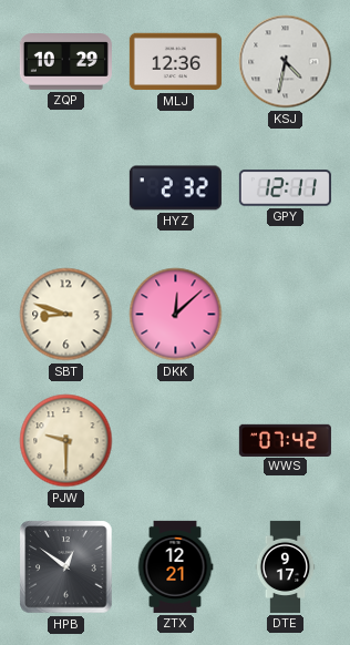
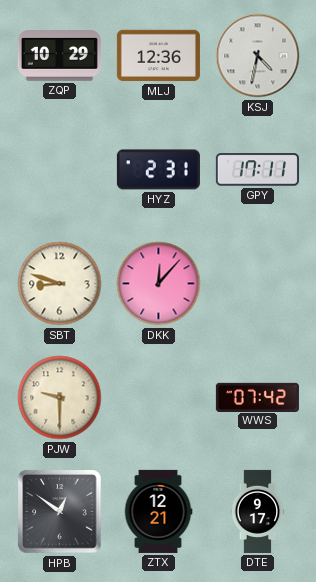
HYZ: 2:32 -> 2:31 (158, 170)
GPY: 12:11 -> 17:11 (257, 170)
DKK: 12:08 -> 12:07 (159, 284)
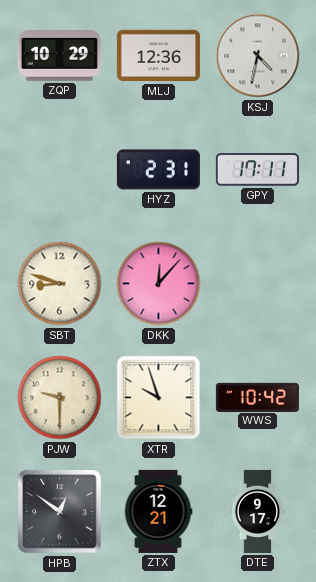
XTR: none -> 9:57 (159, 398)
WWS: 07:42 -> 10:42 (257, 397)
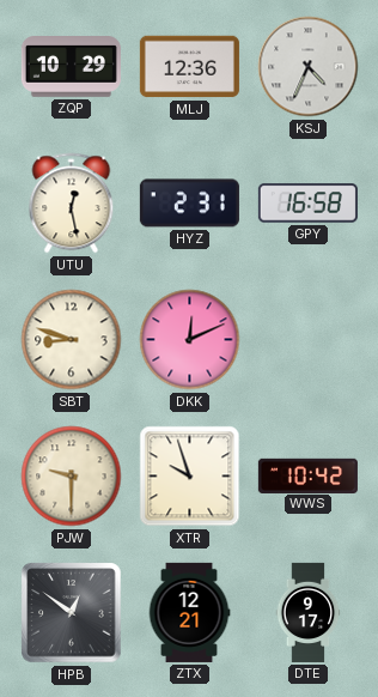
KSJ: 4:32 -> 4:34 (309, 67)
UTU: none -> 12:28 (72, 204)
GPY: 17:11 -> 16:58 (307, 204)
DKK: 12:07 -> 12:11 (190, 340)
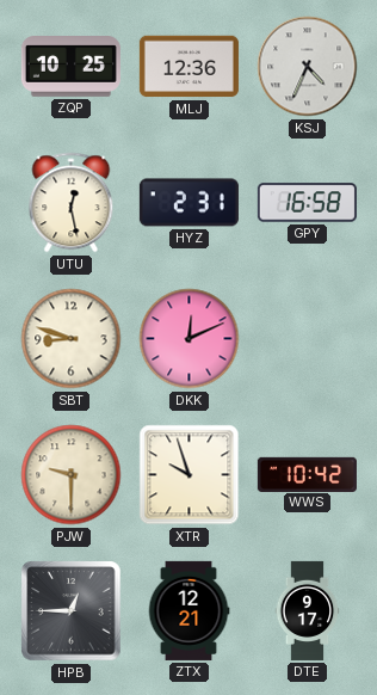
ZQP: 10:29 -> 10:25 (70, 67)
HPB: 12:51 -> 12:45 (72, 611)
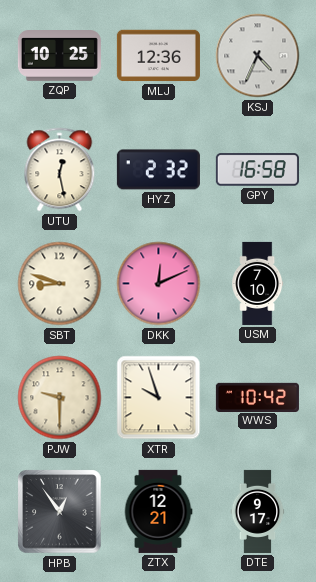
HYZ: 2:31 -> 2:32 (158, 170)
USM: none -> 7:10 (258, 283)
HPB: 12:45 -> 12:54 (60, 512)
